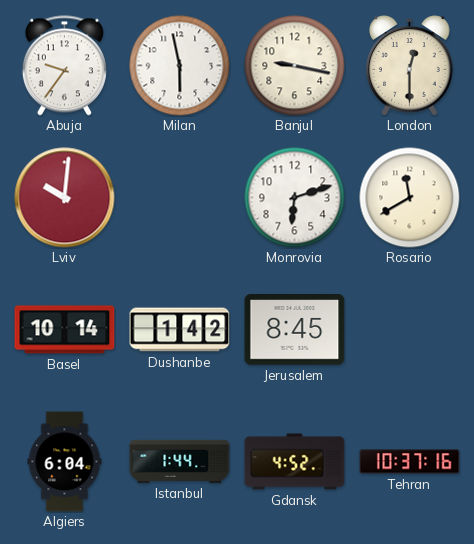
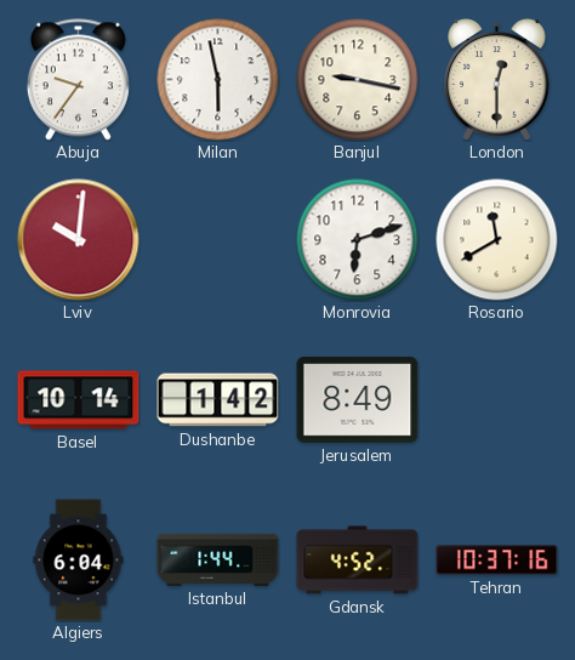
Jerusalem: 8:45 -> 8:49 (358, 400)
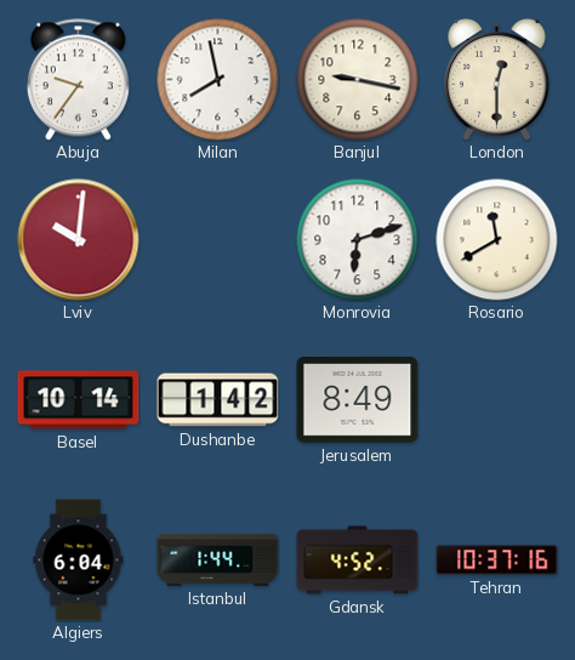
Milan: 5:58 -> 7:58 (218, 80)
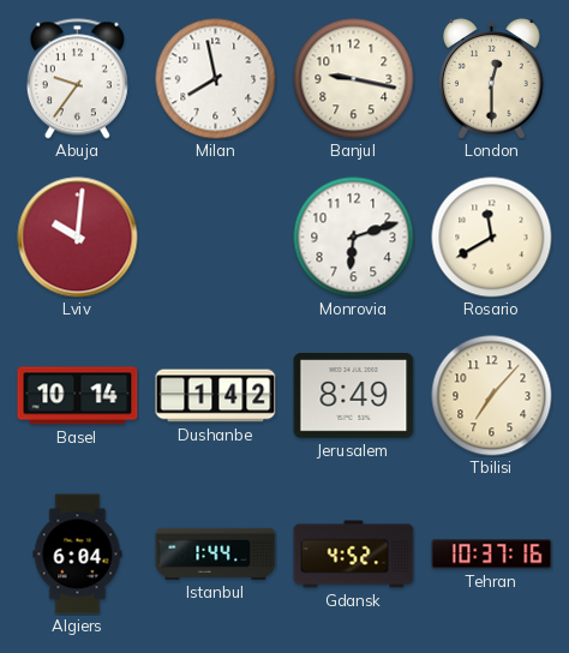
Tbilisi: none -> 7:07 (492, 396)
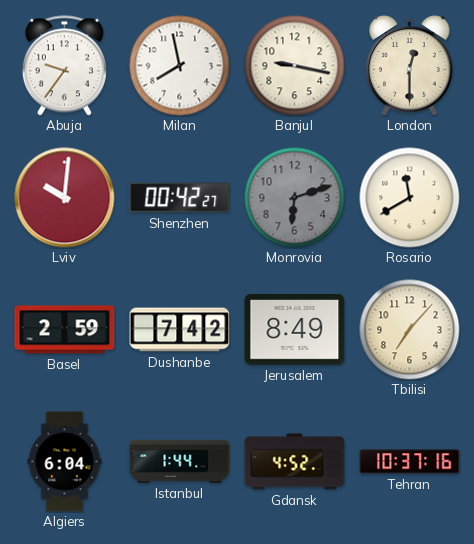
Shenzhen: none -> 00:42 (180, 198)
Monrovia dial: white -> grey (295, 198)
Basel: 10:14 -> 2:59 (65, 330)
Dushanbe: 1:42 -> 7:42 (180, 330)
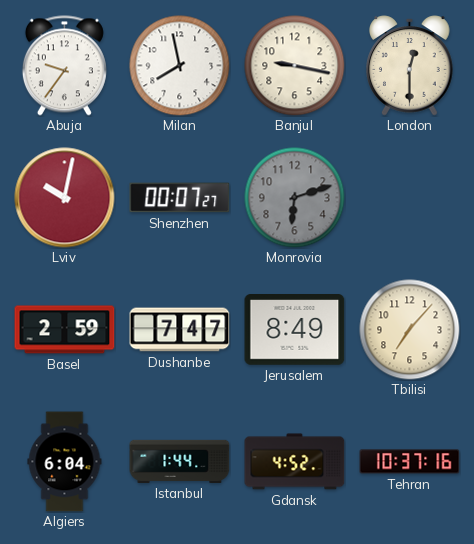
Lviv: 10:01 -> 10:02 (65, 198)
Shenzhen: 00:42 -> 00:07 (180, 198)
Rosario: 11:40 -> none (410, 198)
Dushanbe: 7:42 -> 7:47 (180, 330)
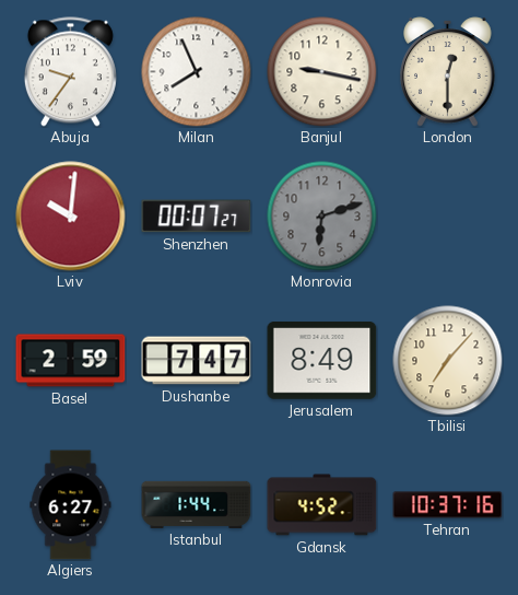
Milan: 7:58 -> 7:56 (197, 72)
Lviv: 10:02 -> 10:01 (71, 217)
Algiers: 6:04 -> 6:27 (71, 505)
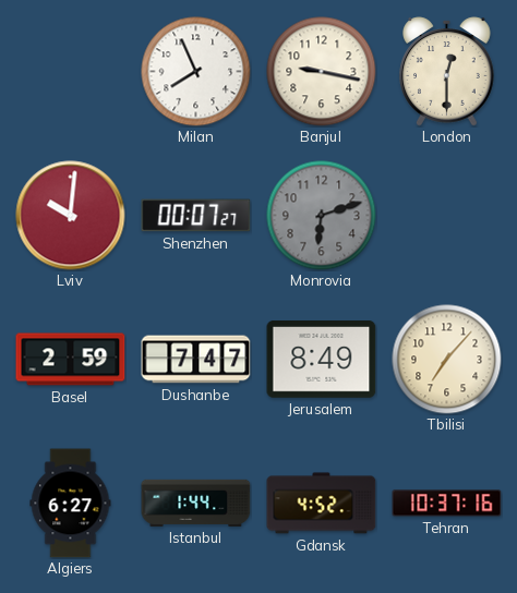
Abuja: 9:36 -> none (70, 72)
